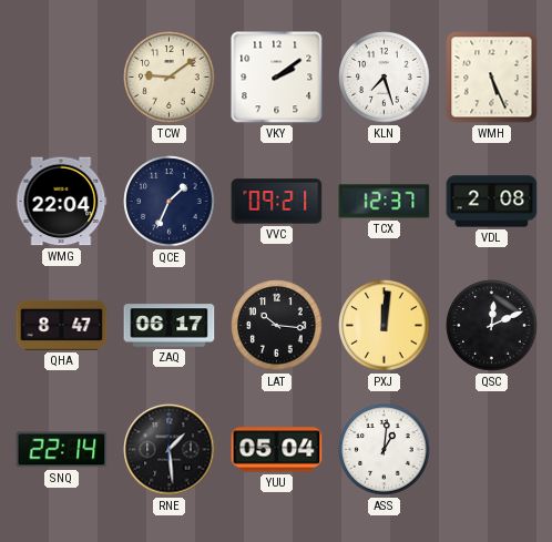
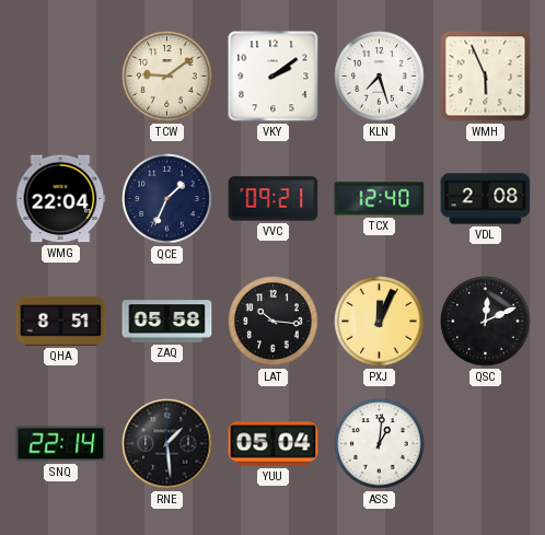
WMH: 5:26 -> 5:56 (486, 77)
TCX: 12:37 -> 12:40 (380, 199)
QHA: 8:47 -> 8:51 (61, 321)
ZAQ: 06:17 -> 05:58 (167, 322)
PXJ: 12:01 -> 12:04 (380, 322)
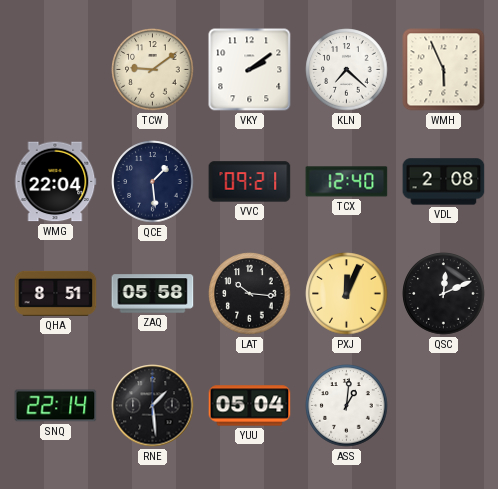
KLN: 7:27 -> 7:22 (347, 70)
QCE: 1:34 -> 1:29 (153, 182)
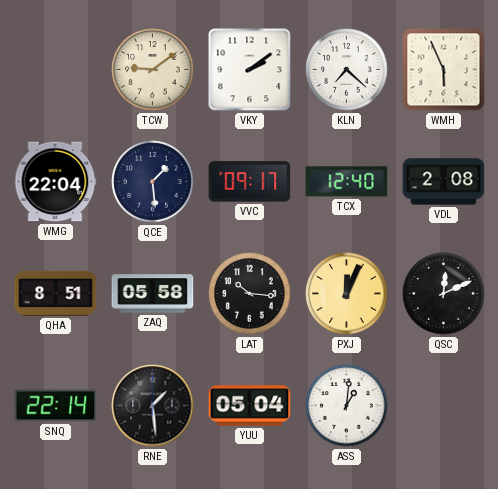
VVC: 09:21 -> 09:17 (250, 182)
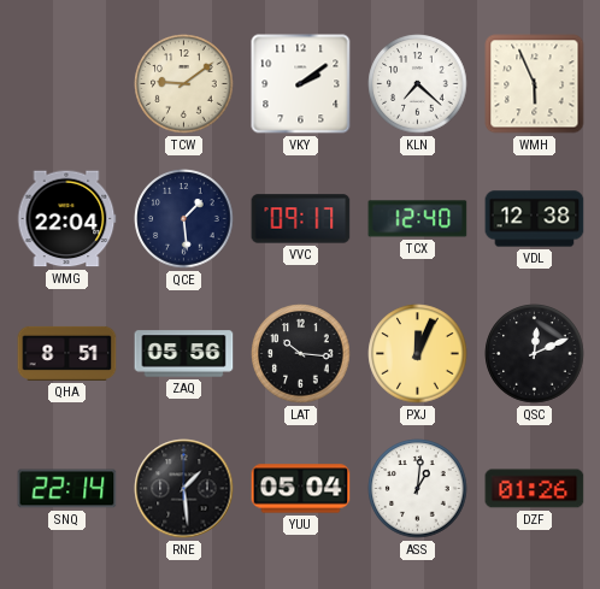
VDL: 2:08 -> 12:38 (535, 219)
ZAQ: 05:58 -> 05:56 (184, 354)
DZF: none -> 01:26 (535, 489)
